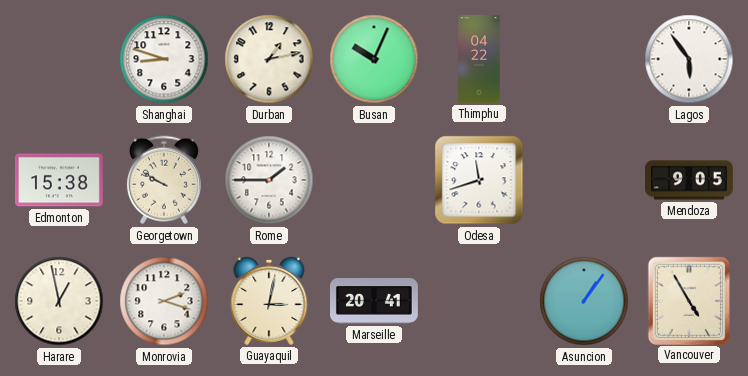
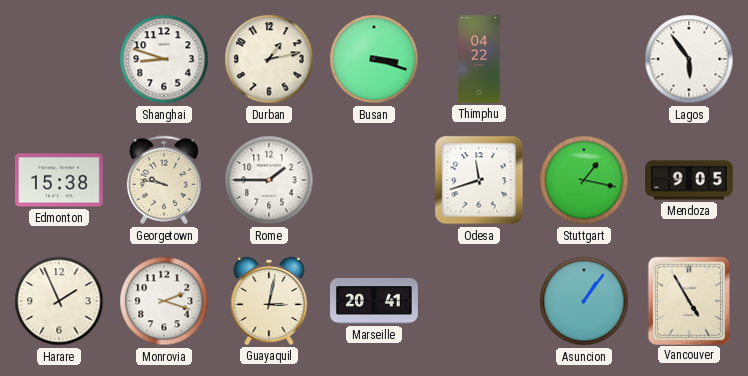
Busan: 10:04 -> 3:18 (374, 59)
Georgetown: 9:50 -> 9:47 (164, 180)
Stuttgart: none -> 1:17 (584, 180)
Harare: 12:58 -> 1:56 (59, 301)
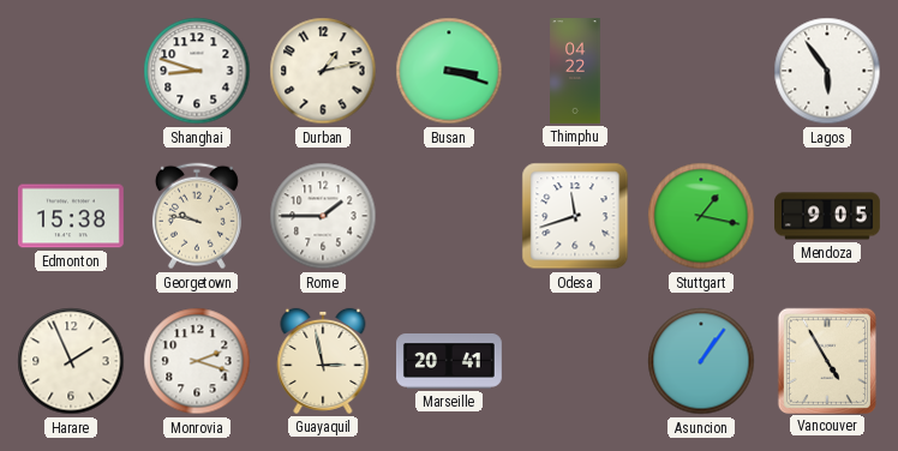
Guayaquil: 3:02 -> 2:58 (323, 361)
